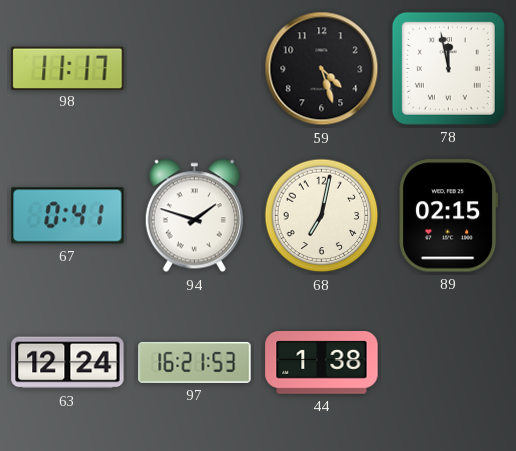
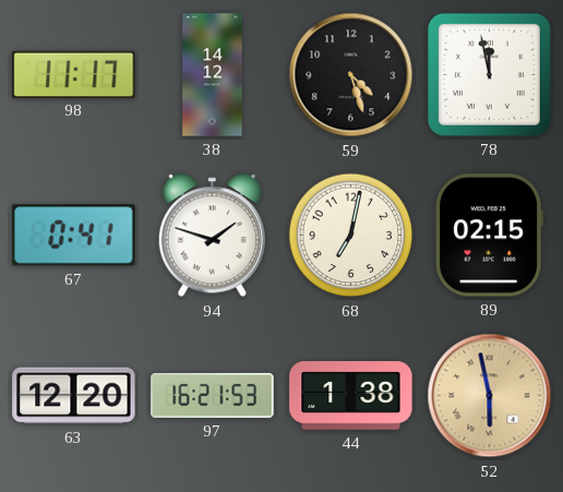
38: none -> 14:12 (213, 75)
63: 12:24 -> 12:20 (74, 396)
52: none -> 5:58 (490, 396)
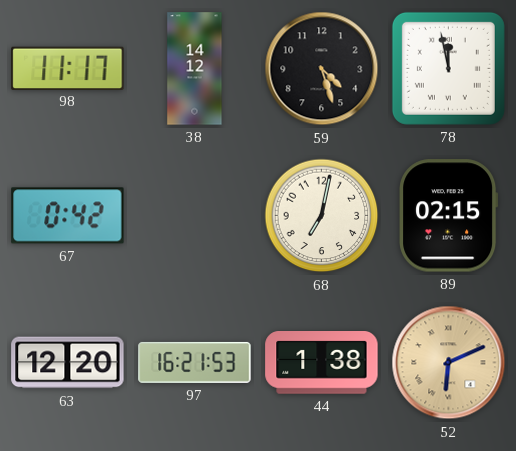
67: 0:41 -> 0:42 (68, 216)
94: 1:48 -> none (212, 236)
52: 5:58 -> 6:11 (449, 363)
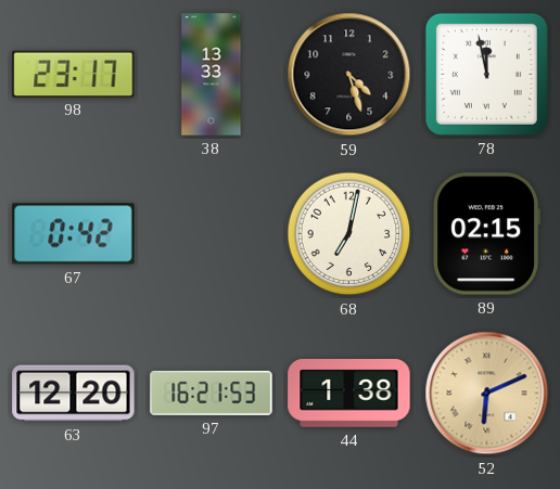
98: 11:17 -> 23:17 (74, 74)
38: 14:12 -> 13:33 (212, 75)
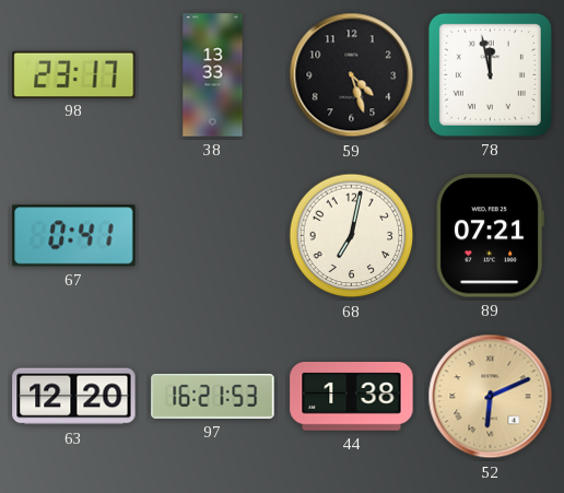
67: 0:42 -> 0:41 (74, 236)
89: 02:15 -> 07:21 (491, 236)
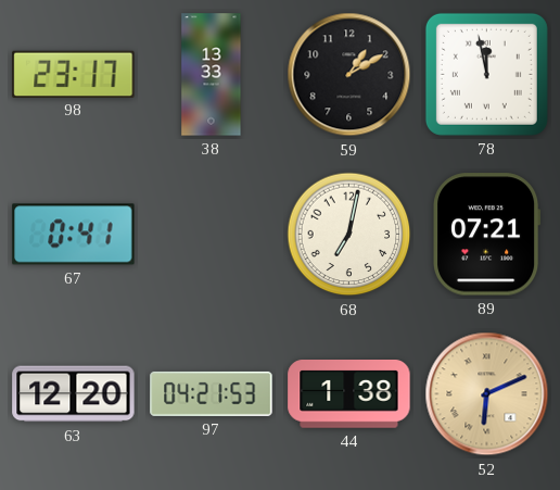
59: 4:27 -> 1:10 (349, 75)
97: 16:21 -> 04:21 (212, 393)
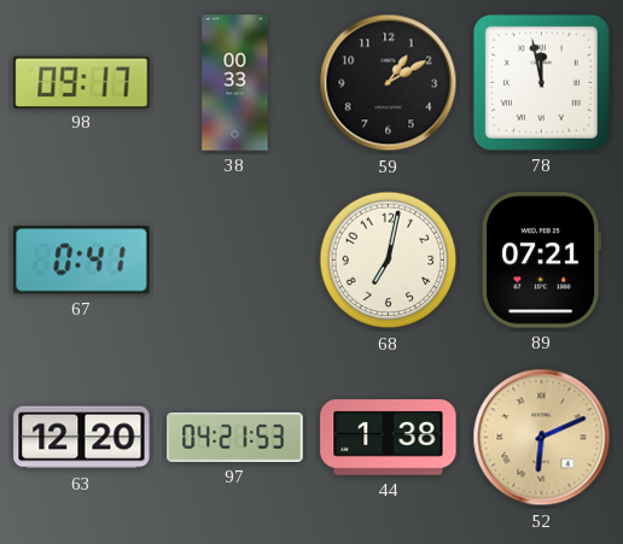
98: 23:17 -> 09:17 (82, 82)
38: 13:33 -> 00:33 (235, 83)
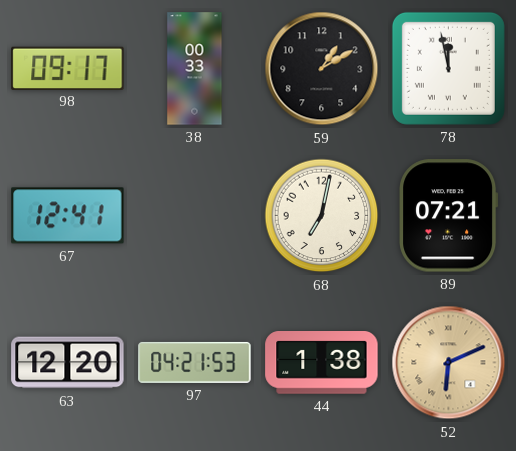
67: 0:41 -> 12:41 (68, 216)
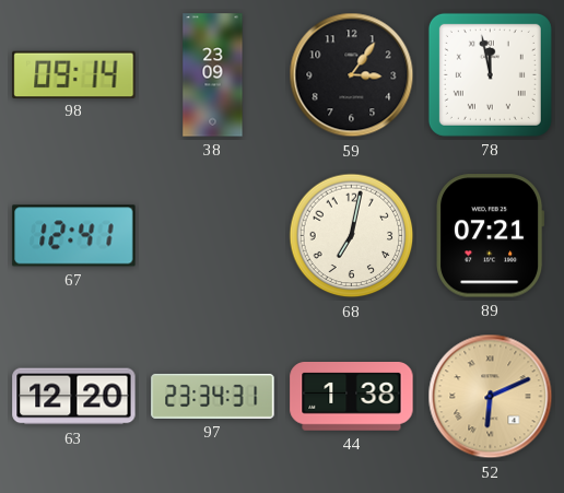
98: 09:17 -> 09:14 (74, 74)
38: 00:33 -> 23:09 (213, 75)
59: 1:10 -> 3:06 (352, 75)
97: 04:21 -> 23:34 (213, 396)
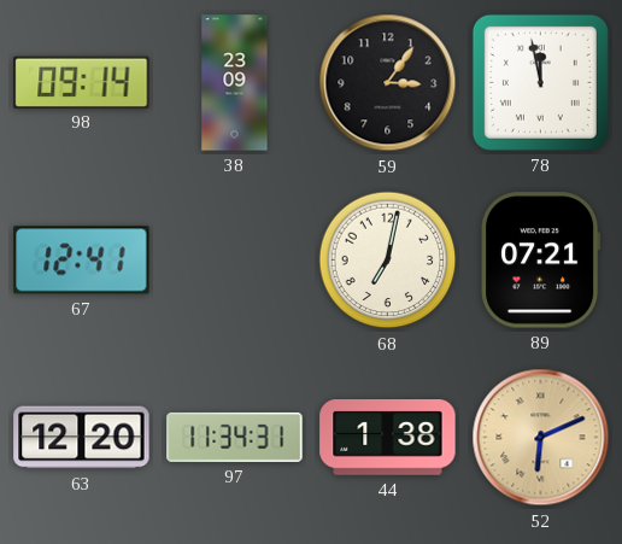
97: 23:34 -> 11:34 (235, 437)
